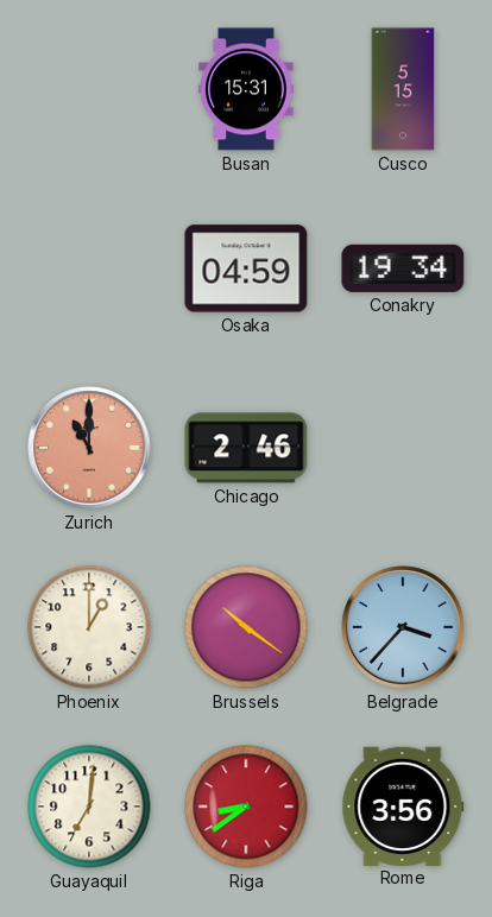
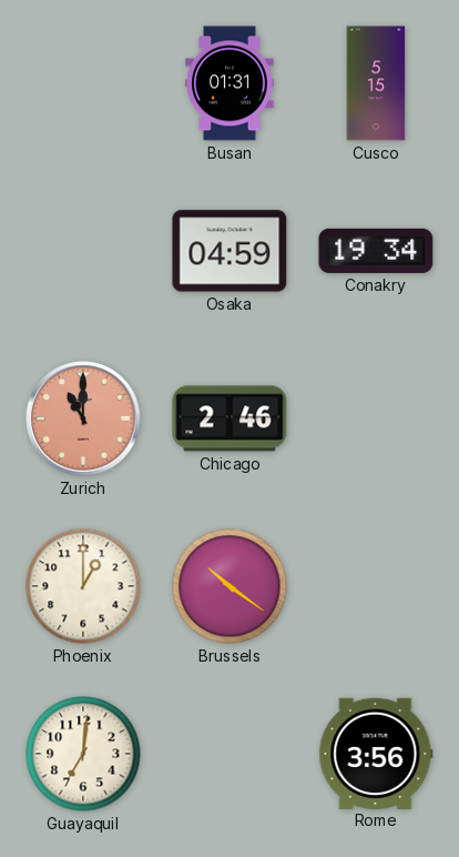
Busan: 15:31 -> 01:31 (229, 83)
Belgrade: 3:37 -> none (403, 627)
Riga: 8:39 -> none (246, 807)
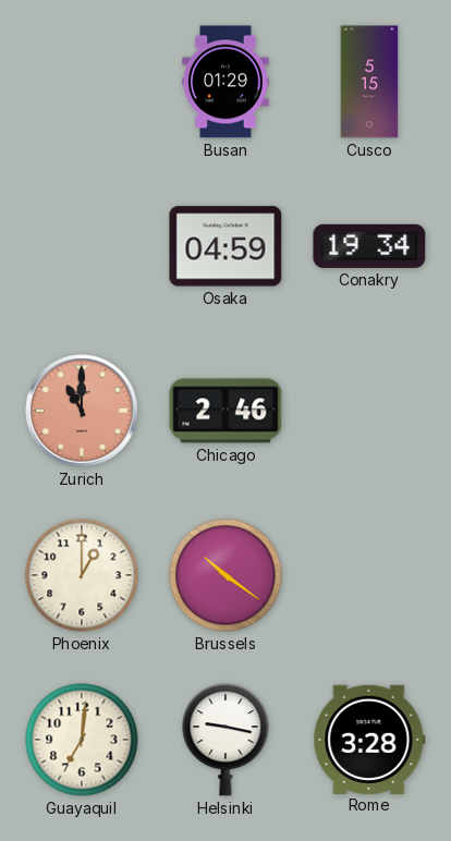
Busan: 01:31 -> 01:29 (225, 82)
Helsinki: none -> 9:17 (225, 740)
Rome: 3:56 -> 3:28 (369, 739)
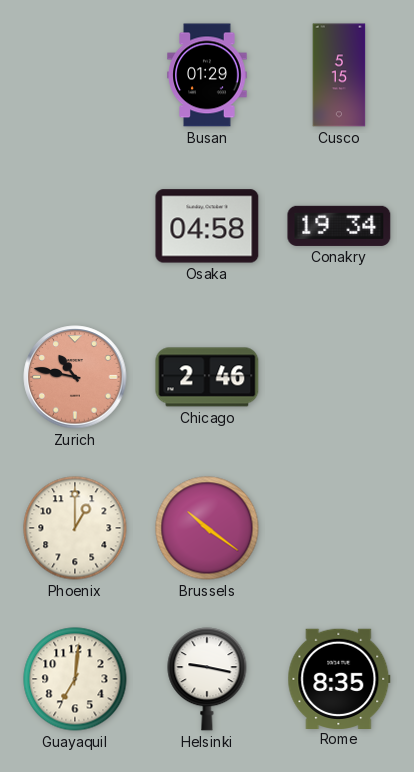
Osaka: 04:59 -> 04:58 (207, 226)
Zurich: 11:00 -> 10:47 (75, 377)
Rome: 3:28 -> 8:35 (339, 678)
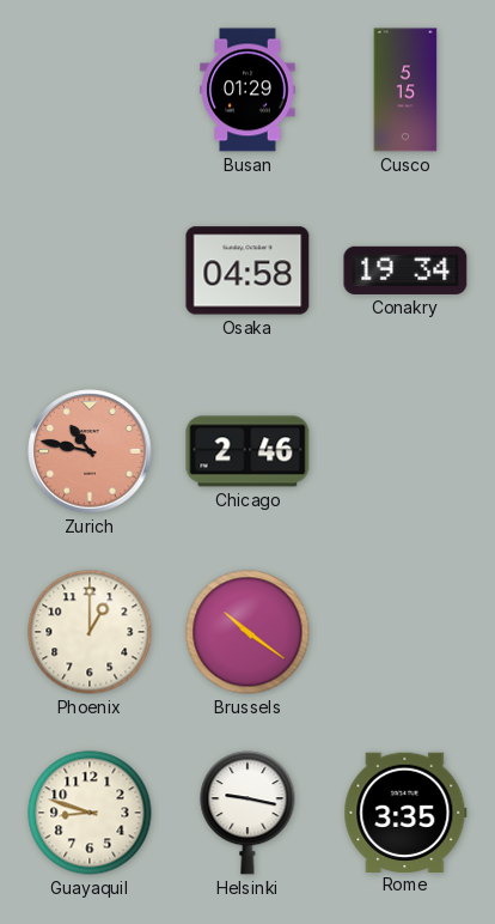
Guayaquil: 7:01 -> 8:48 (90, 813)
Rome: 8:35 -> 3:35 (405, 811)
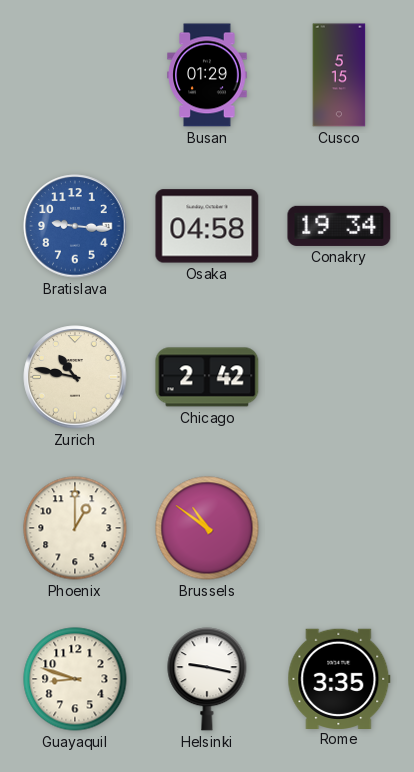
Bratislava: none -> 9:16 (75, 226)
Zurich dial: salmon -> cream (75, 377)
Chicago: 2:46 -> 2:42 (207, 377)
Brussels: 10:21 -> 10:51 (207, 528)
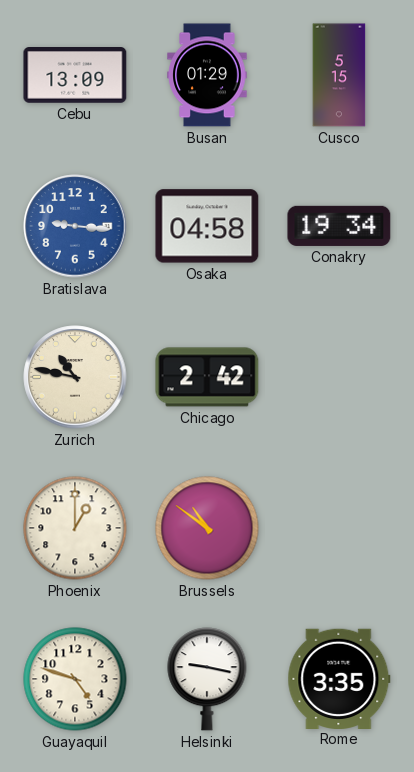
Cebu: none -> 13:09 (75, 76)
Guayaquil: 8:48 -> 4:48 (75, 679)
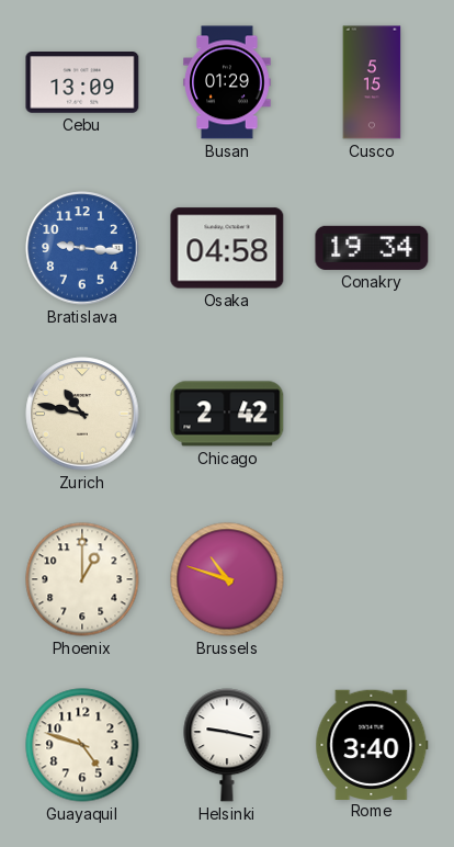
Brussels: 10:51 -> 10:48 (227, 579)
Rome: 3:35 -> 3:40 (372, 744)
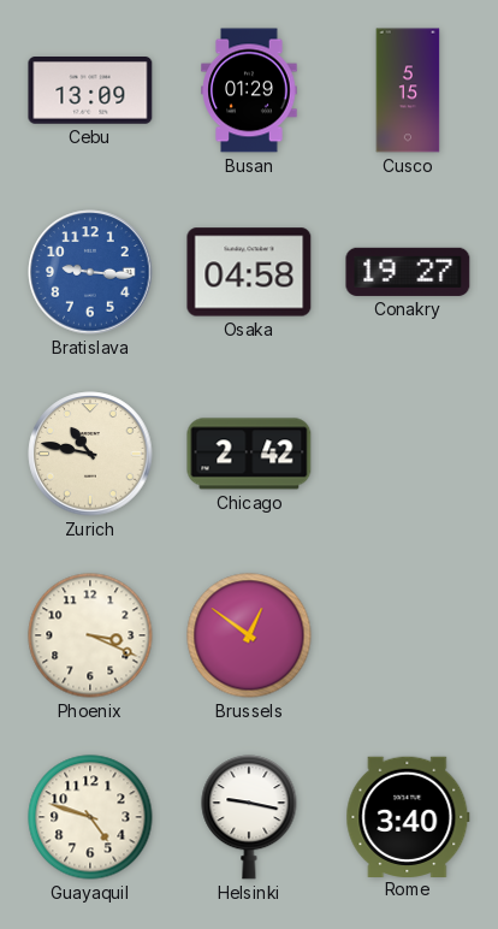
Conakry: 19:34 -> 19:27 (408, 272)
Phoenix: 1:00 -> 3:19 (90, 635)
Brussels: 10:48 -> 12:51 (249, 635)
